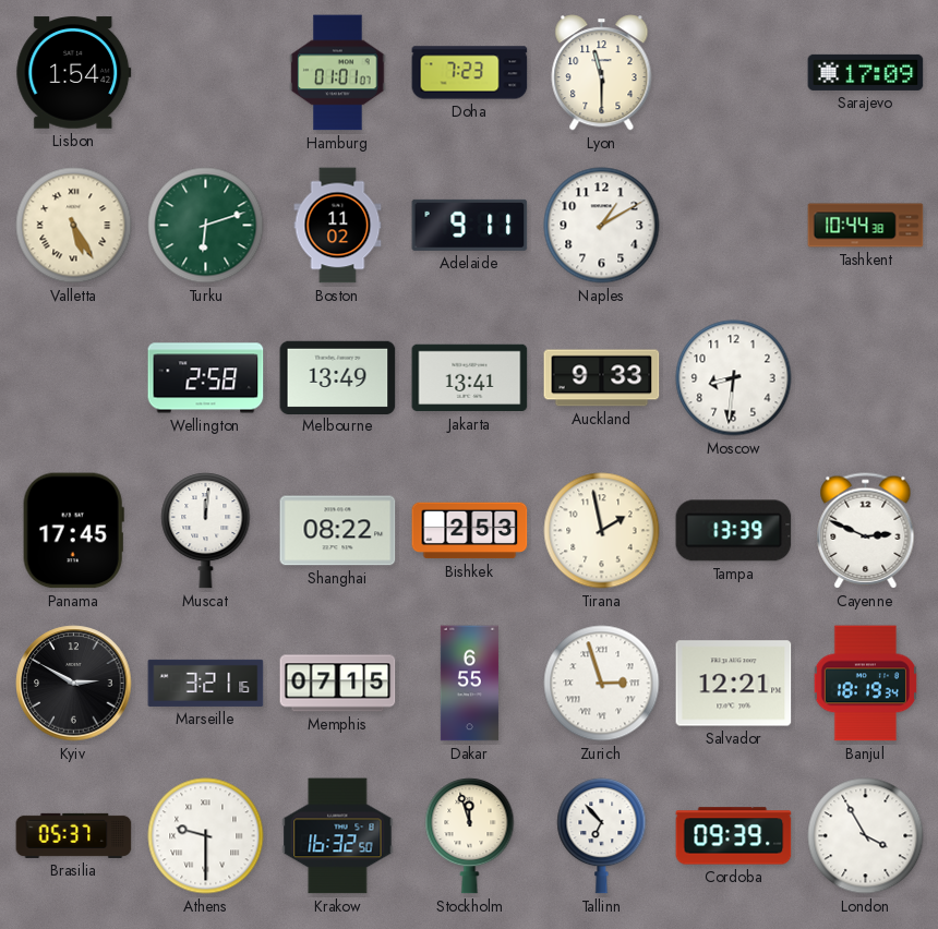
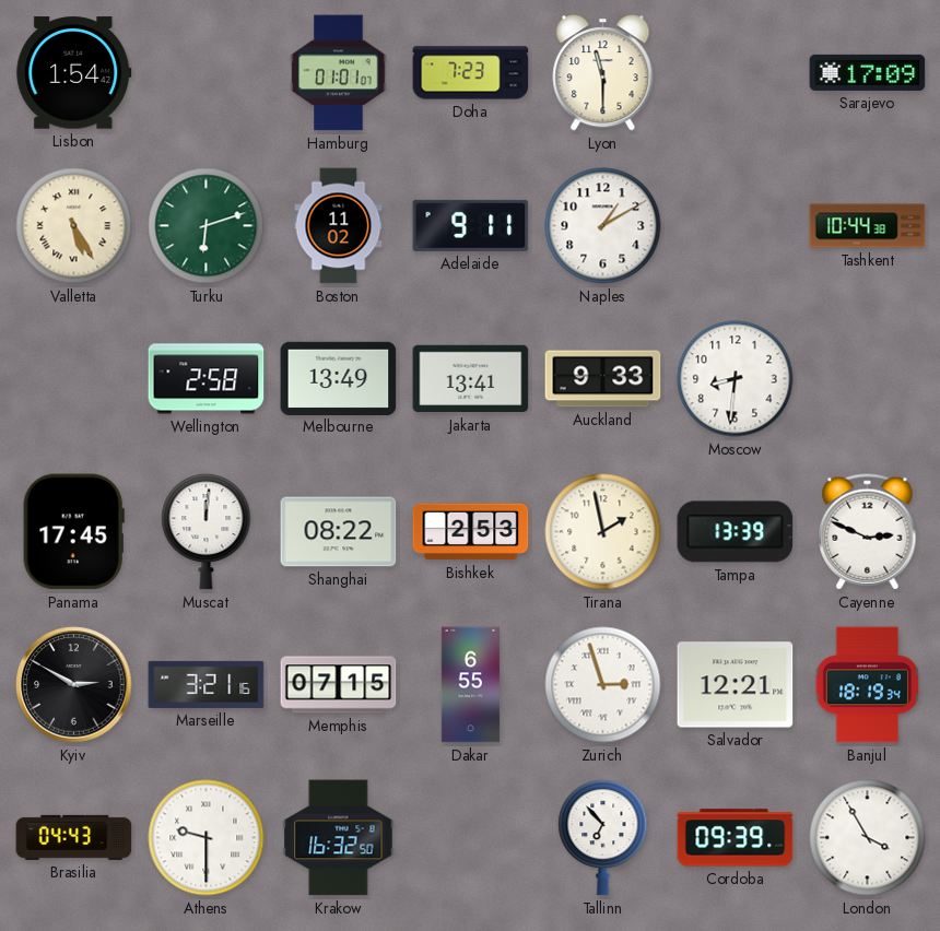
Brasilia: 05:37 -> 04:43 (74, 837)
Stockholm: 11:57 -> none (470, 836)
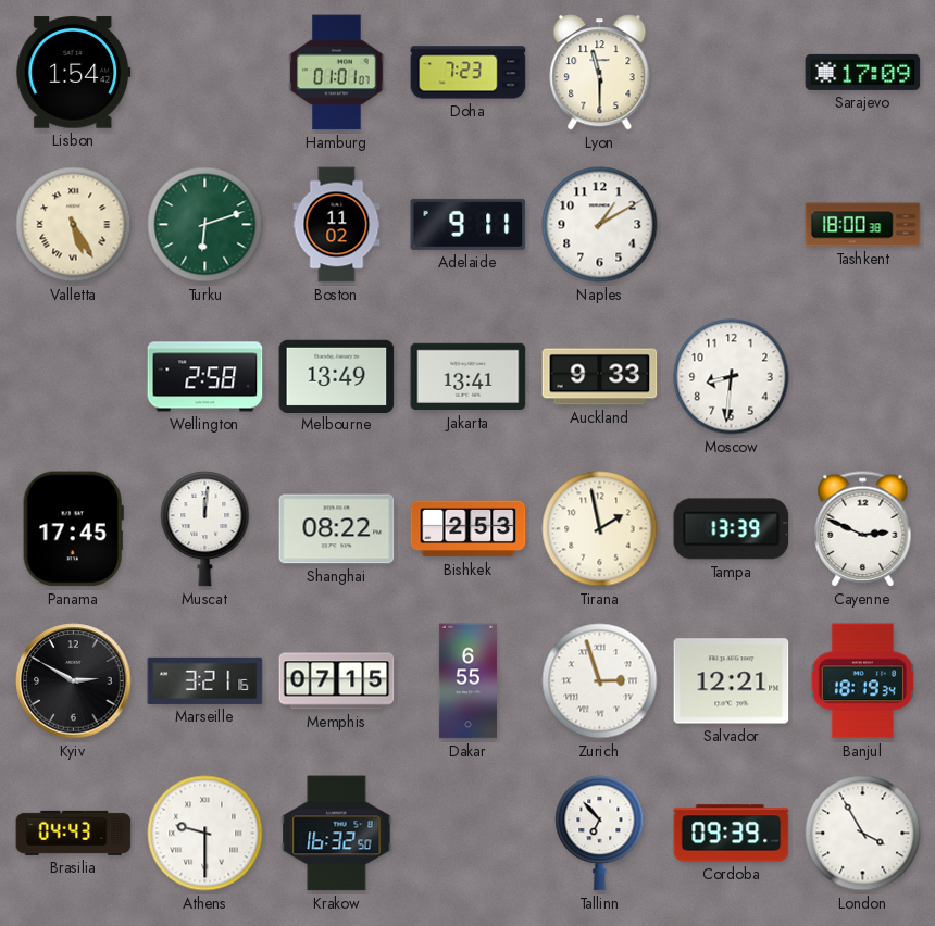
Tashkent: 10:44 -> 18:00 (863, 225)
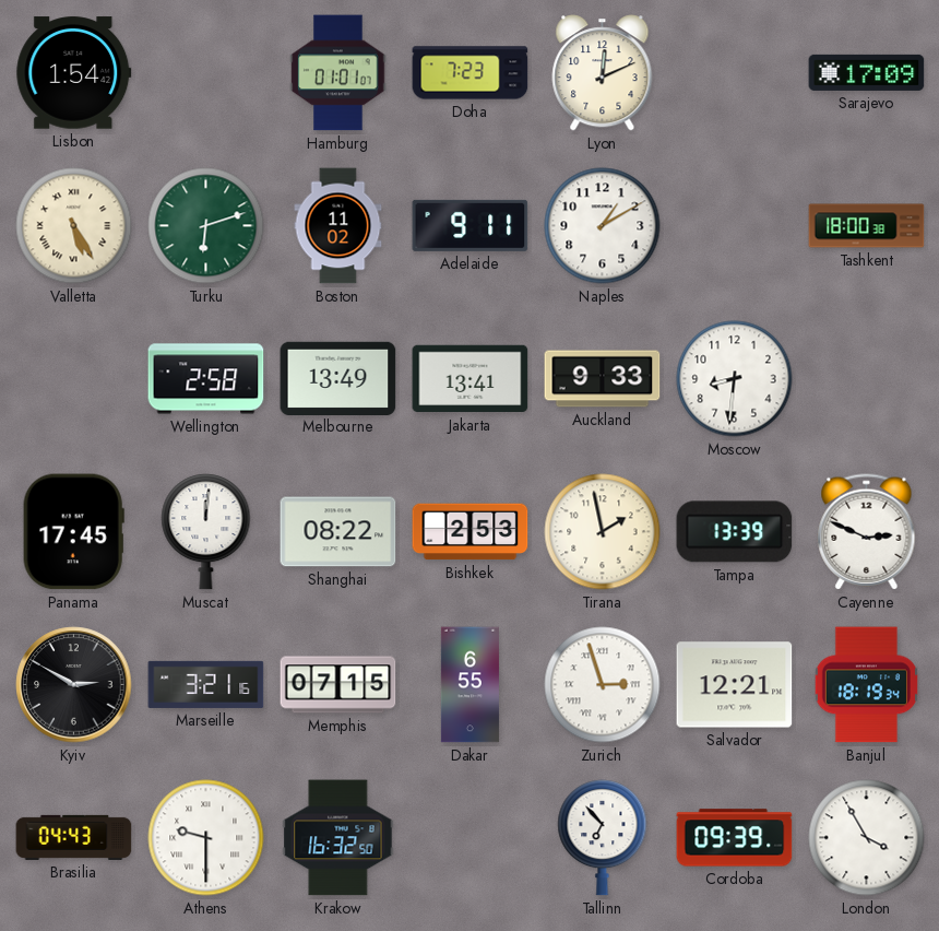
Lyon: 11:30 -> 12:11 (603, 73)
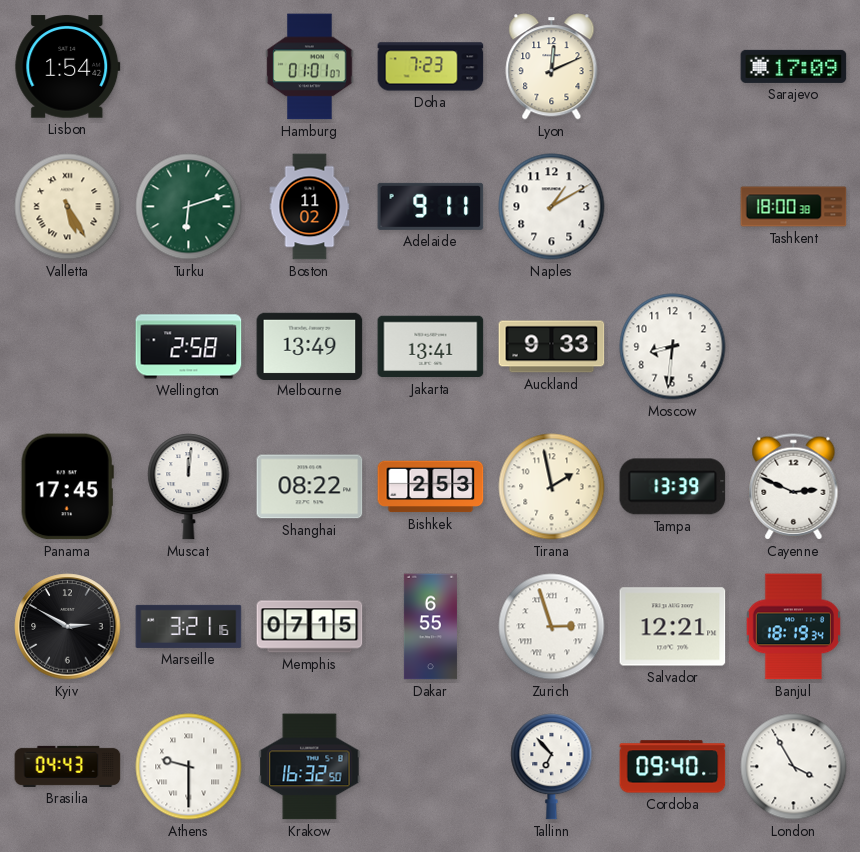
Cordoba: 09:39 -> 09:40 (673, 767)
